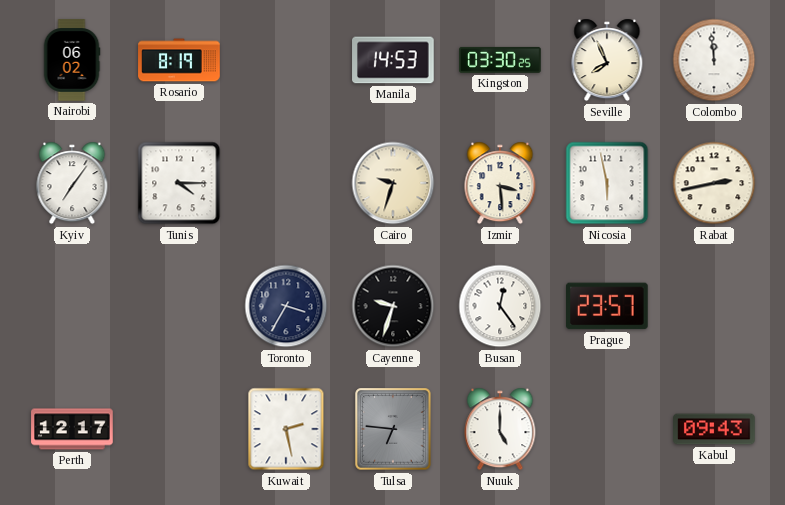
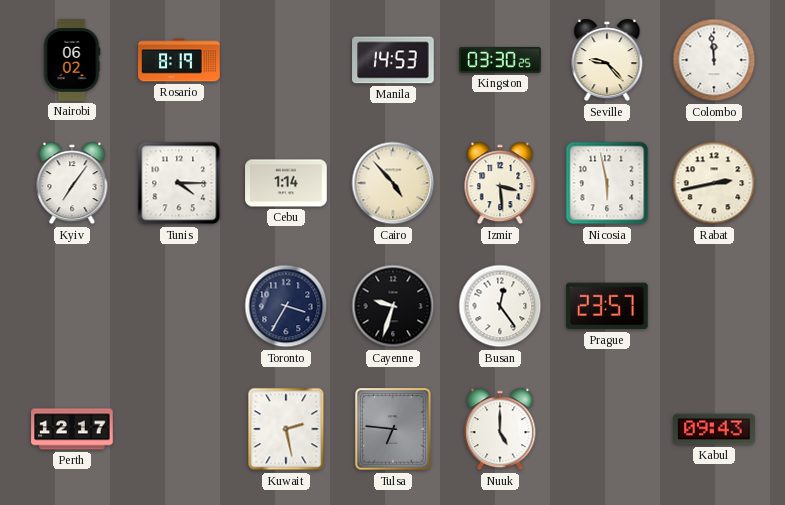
Seville: 7:56 -> 9:23 (607, 60)
Cebu: none -> 1:14 (286, 183)
Cairo: 9:33 -> 4:53 (393, 183)
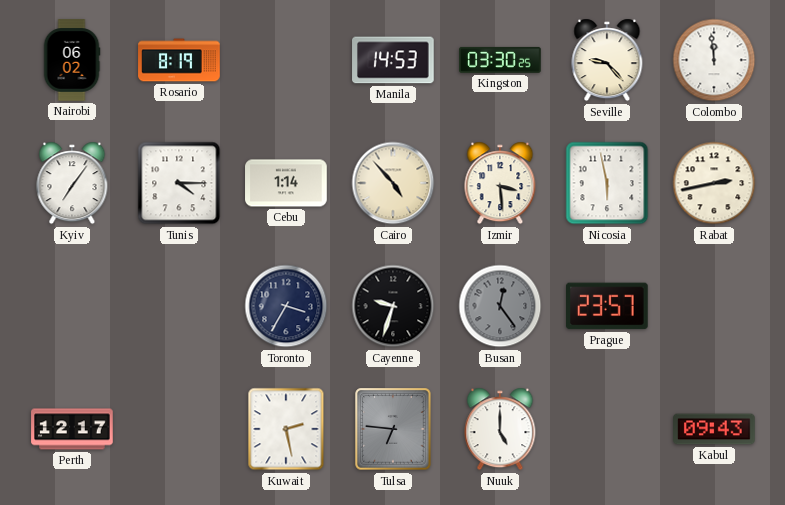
Busan dial: white -> grey (500, 306)
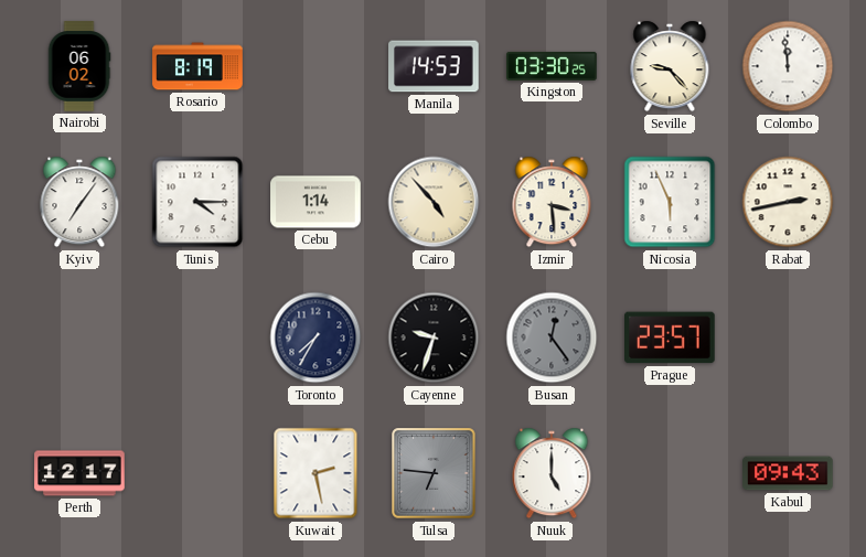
Nicosia: 5:58 -> 5:56 (670, 202)
Toronto: 3:35 -> 7:35 (316, 338)
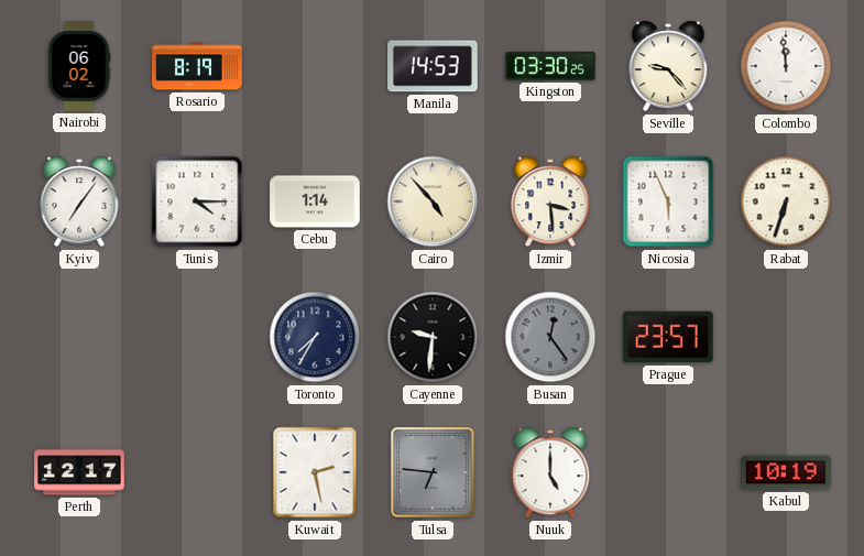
Rabat: 2:43 -> 6:33 (786, 201)
Cayenne: 9:33 -> 9:31 (433, 337)
Kabul: 09:43 -> 10:19 (786, 472)
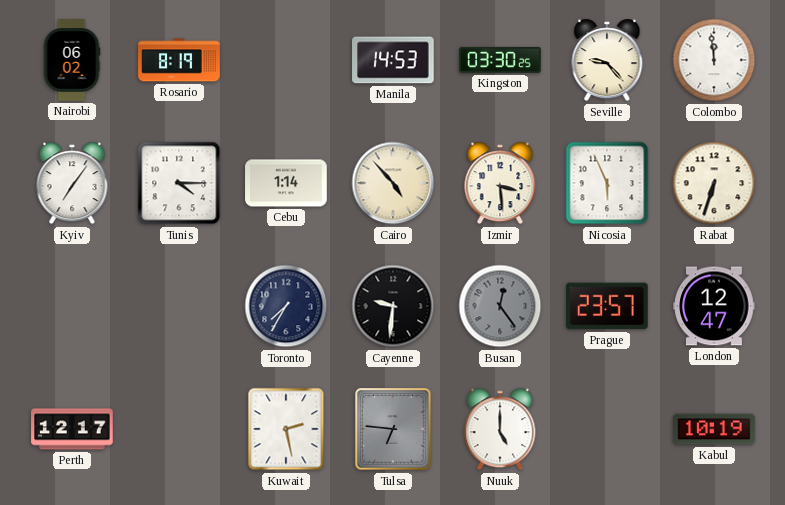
London: none -> 12:47 (714, 306)
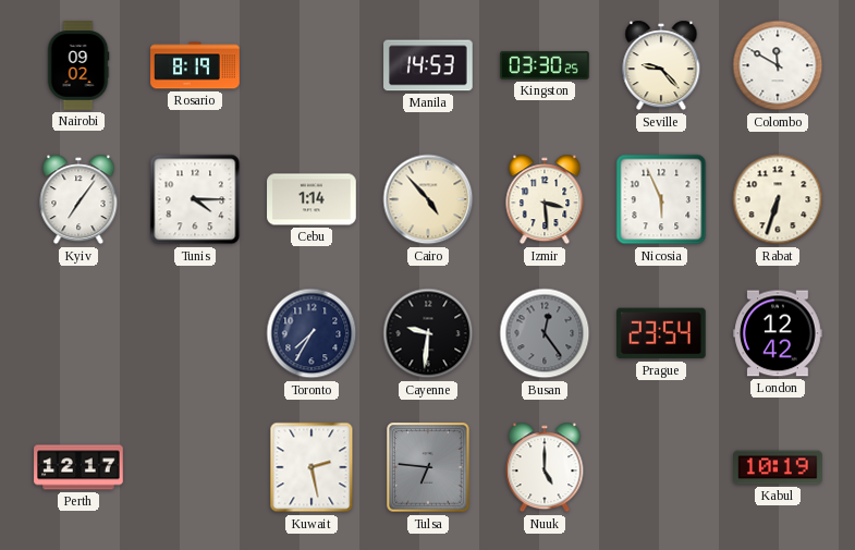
Nairobi: 06:02 -> 09:02 (78, 65)
Colombo: 11:59 -> 11:50 (778, 65)
Prague: 23:57 -> 23:54 (662, 333)
London: 12:47 -> 12:42 (778, 333)
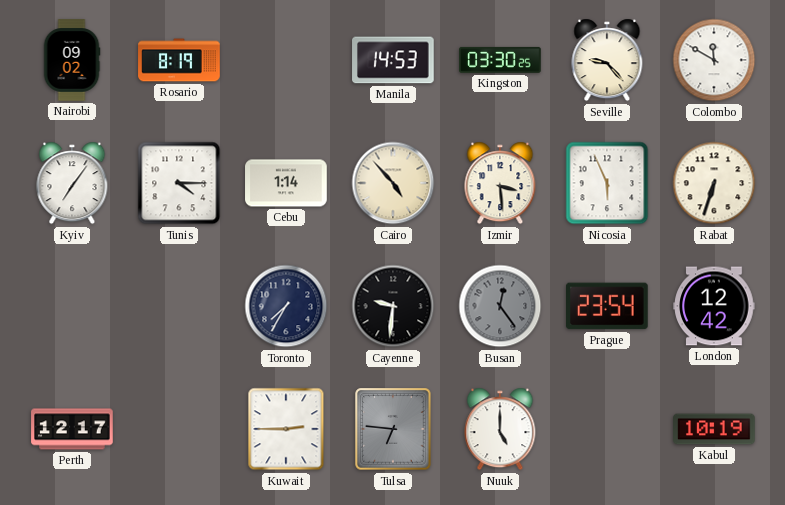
Kuwait: 2:28 -> 2:45 (286, 429)
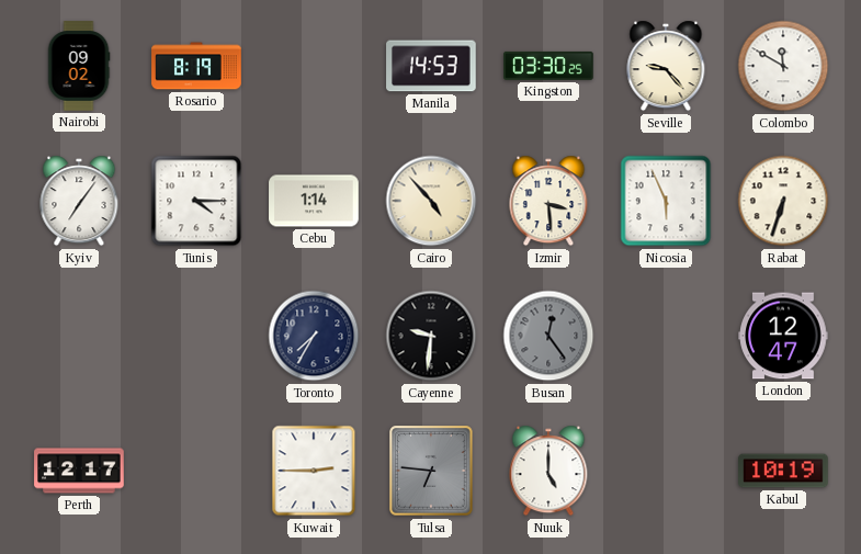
Prague: 23:54 -> none (608, 306)
London: 12:42 -> 12:47 (783, 336)
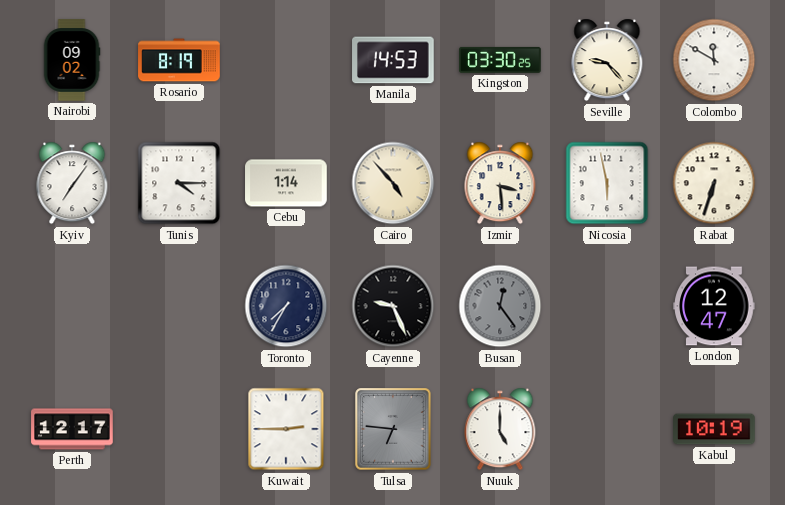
Nicosia: 5:56 -> 5:58 (607, 183)
Cayenne: 9:31 -> 9:26 (393, 306)
